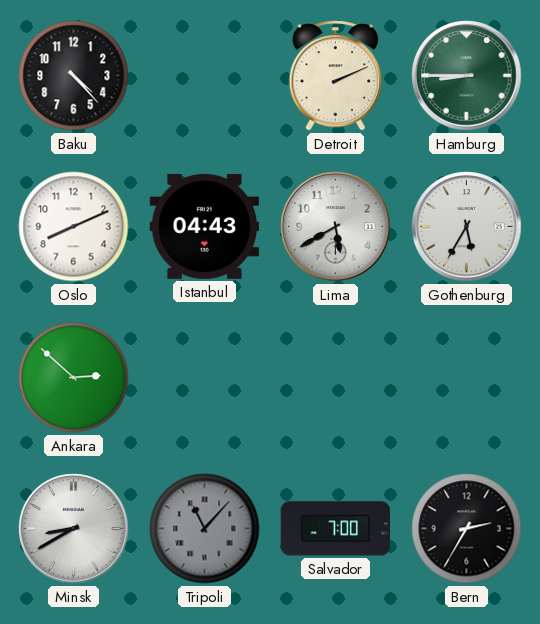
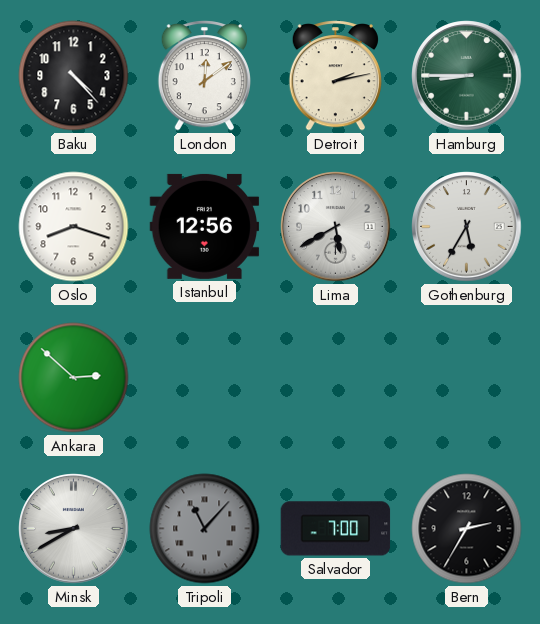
London: none -> 12:09 (204, 76)
Detroit: 2:11 -> 2:13 (335, 76)
Oslo: 8:11 -> 8:18 (74, 227)
Istanbul: 04:43 -> 12:56 (205, 226)
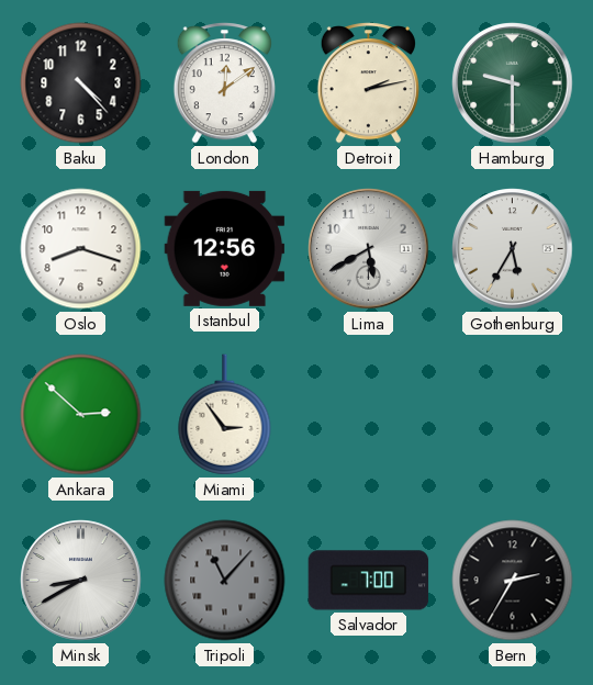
Hamburg: 8:45 -> 9:30 (513, 83)
Miami: none -> 2:54 (225, 415)
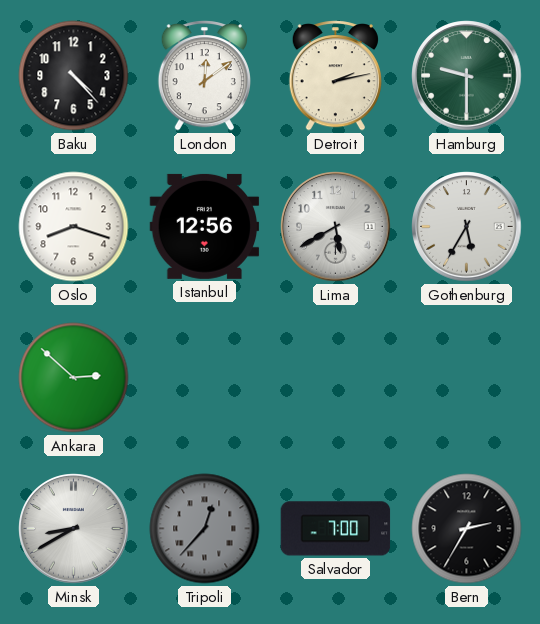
Miami: 2:54 -> none (225, 415)
Tripoli: 11:07 -> 12:37 (205, 529)
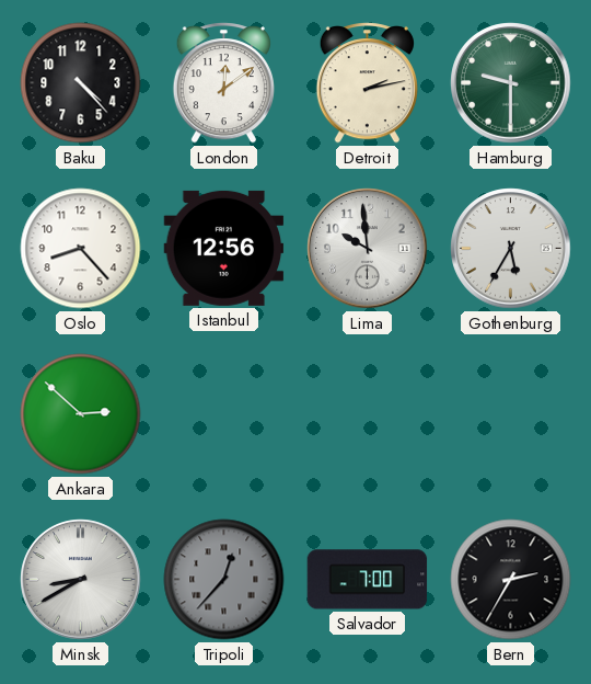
Oslo: 8:18 -> 8:23 (81, 249)
Lima: 5:40 -> 9:59 (368, 249)
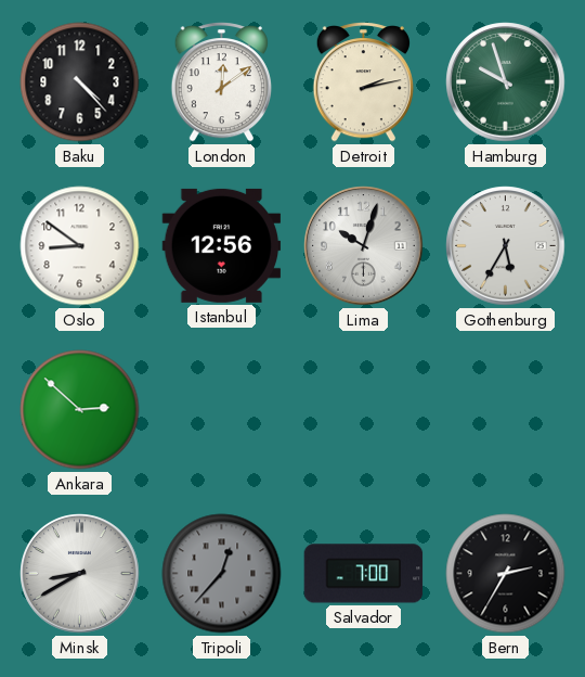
Hamburg: 9:30 -> 9:57 (506, 82)
Oslo: 8:23 -> 8:51 (80, 246)
Lima: 9:59 -> 10:03 (364, 246)
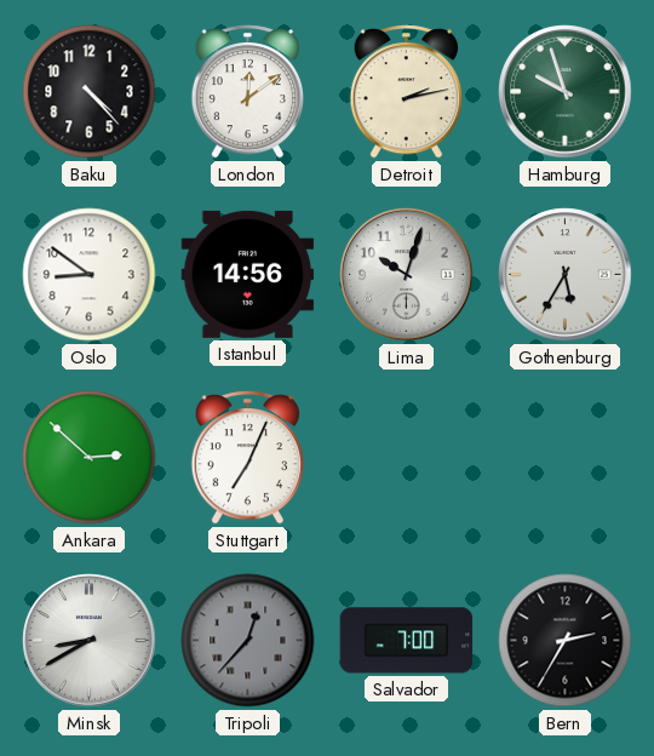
Istanbul: 12:56 -> 14:56 (248, 274)
Stuttgart: none -> 7:04 (247, 458)
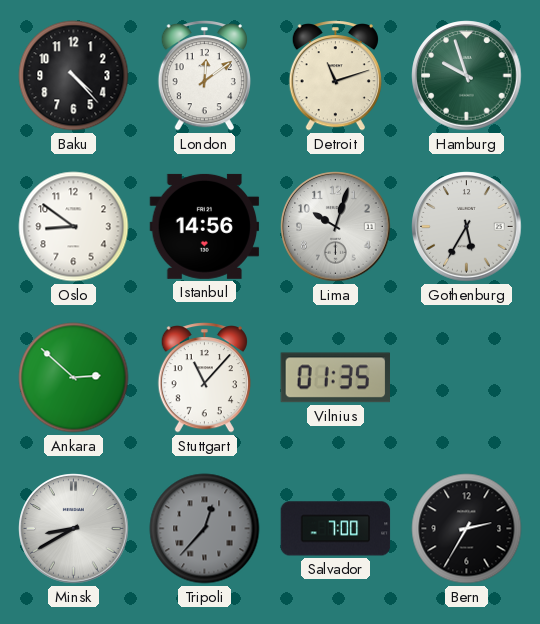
Detroit: 2:13 -> 11:12 (335, 76)
Stuttgart: 7:04 -> 11:07 (204, 378)
Vilnius: none -> 01:35 (336, 378)
